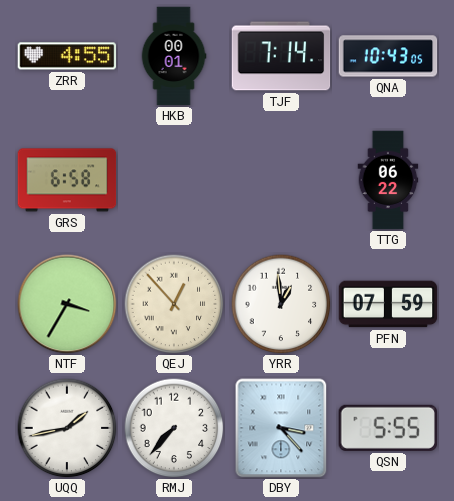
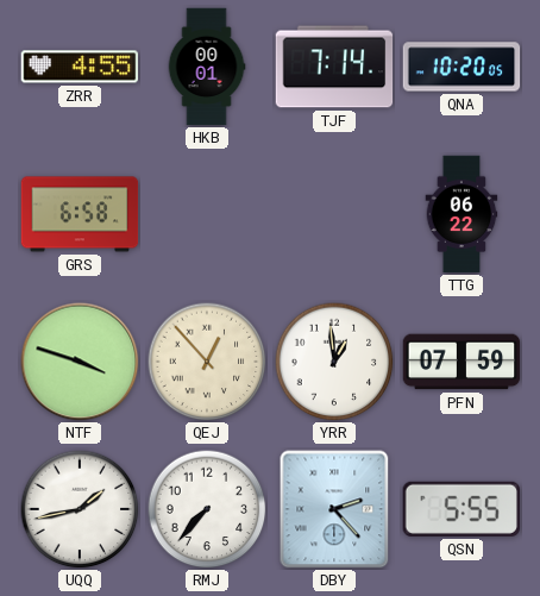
QNA: 10:43 -> 10:20 (461, 67)
NTF: 3:35 -> 3:48 (80, 362)
DBY: 3:23 -> 2:23 (334, 509)
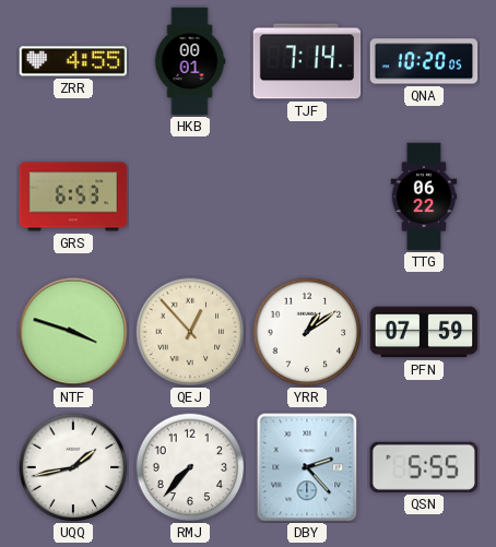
GRS: 6:58 -> 6:53 (73, 197)
YRR: 12:59 -> 1:09 (307, 332)
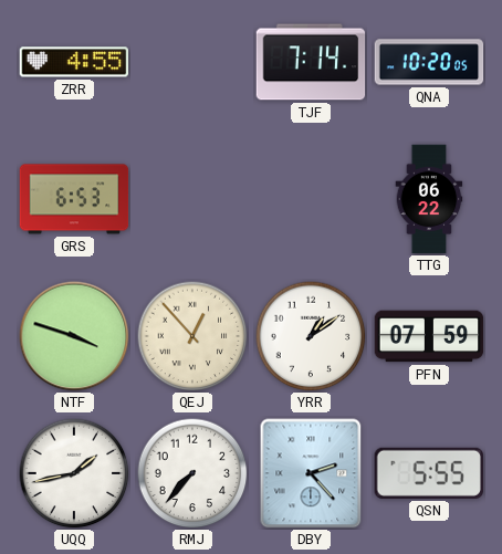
HKB: 00:01 -> none (190, 61)
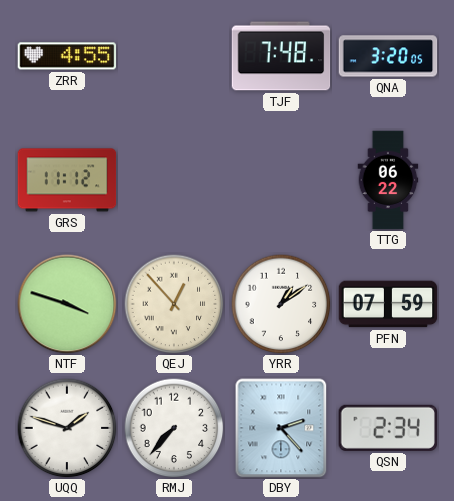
TJF: 7:14 -> 7:48 (281, 56)
QNA: 10:20 -> 3:20 (388, 56)
GRS: 6:53 -> 11:12 (67, 180)
UQQ: 1:43 -> 1:48 (67, 428)
QSN: 5:55 -> 2:34 (387, 428)
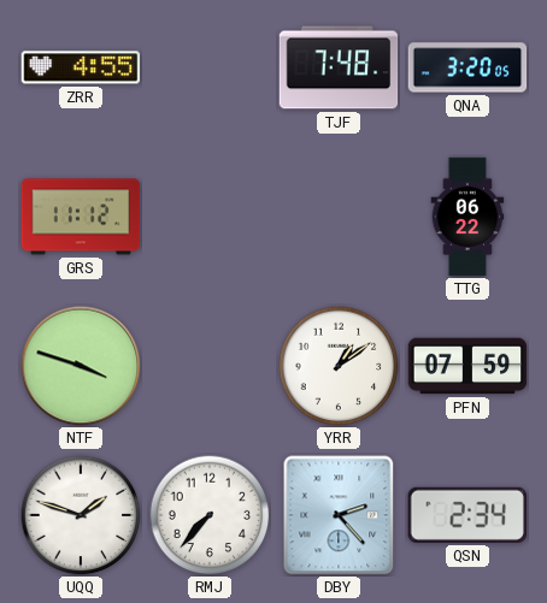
QEJ: 12:53 -> none (174, 304)
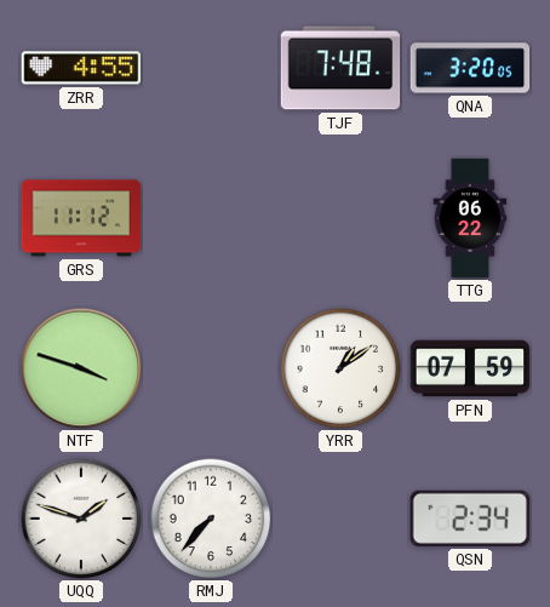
DBY: 2:23 -> none (339, 515)
